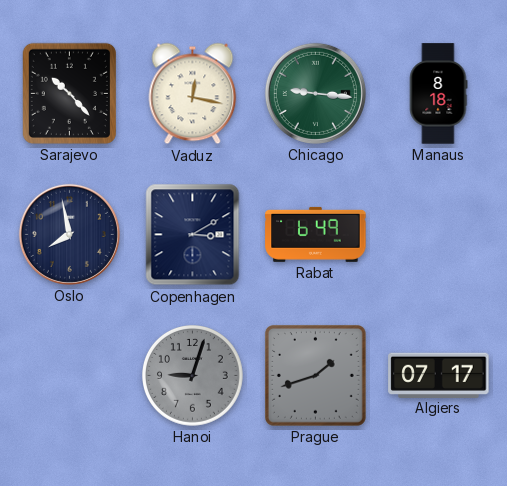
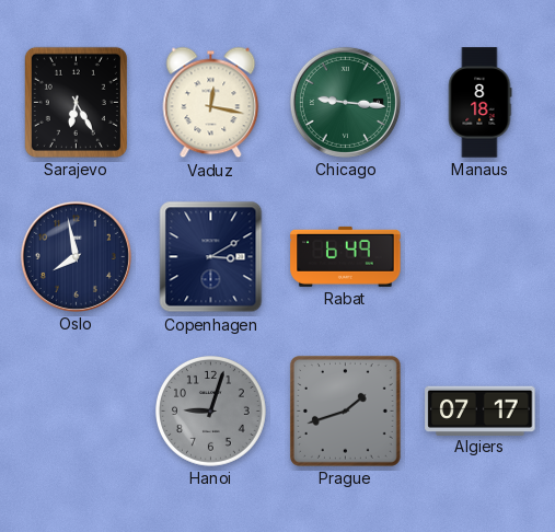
Sarajevo: 10:23 -> 6:25 (76, 102)
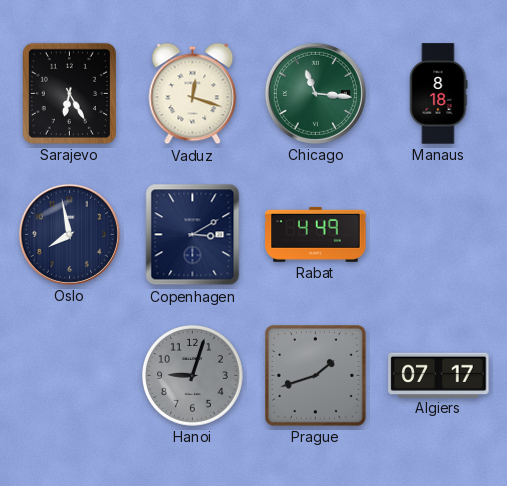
Vaduz: 12:17 -> 12:18 (193, 94)
Chicago: 9:16 -> 11:16 (315, 93)
Rabat: 6:49 -> 4:49 (316, 234)
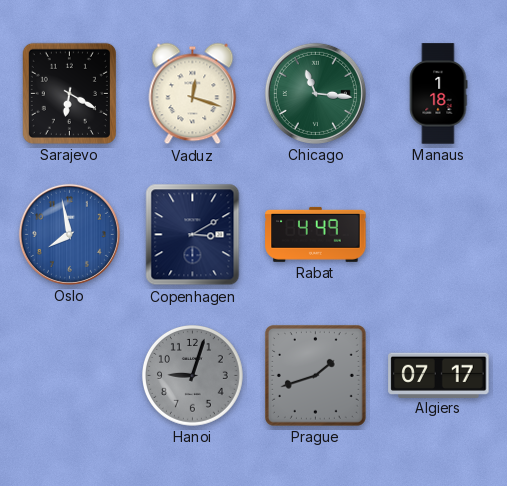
Sarajevo: 6:25 -> 6:20 (69, 93)
Manaus: 8:18 -> 1:18 (438, 94)
Oslo dial: navy -> blue (69, 234)
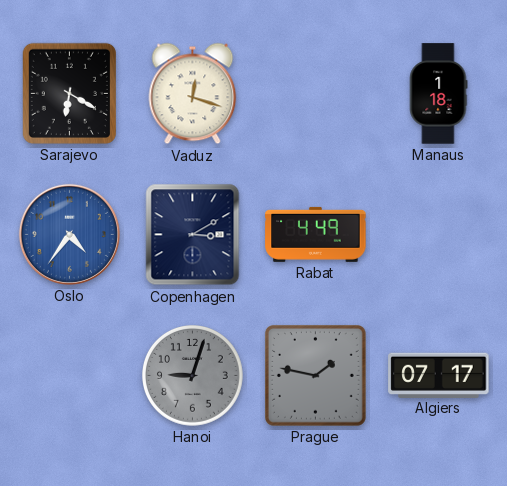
Chicago: 11:16 -> none (315, 93)
Oslo: 7:58 -> 4:36 (69, 234)
Prague: 1:42 -> 1:47 (315, 375)
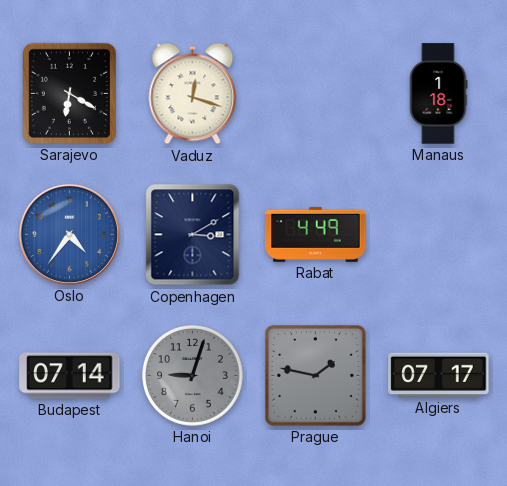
Budapest: none -> 07:14 (70, 376)
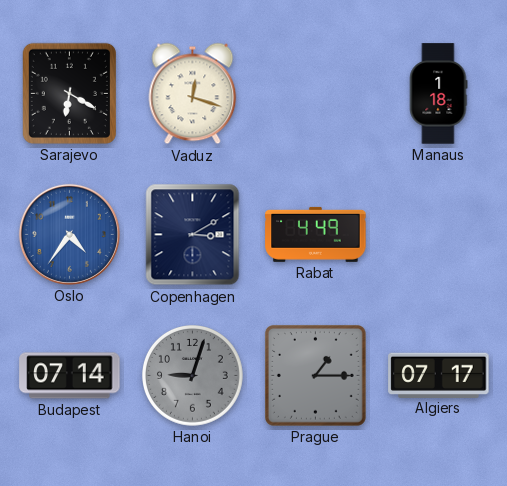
Prague: 1:47 -> 1:15 (315, 375)
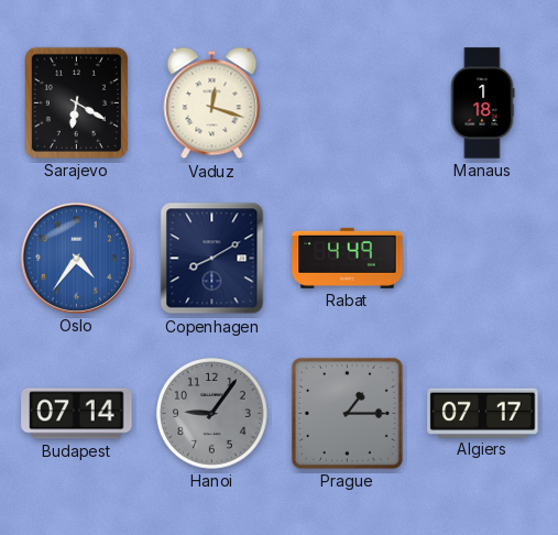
Copenhagen: 3:10 -> 8:10 (212, 259)
Hanoi: 9:03 -> 9:06 (212, 414)
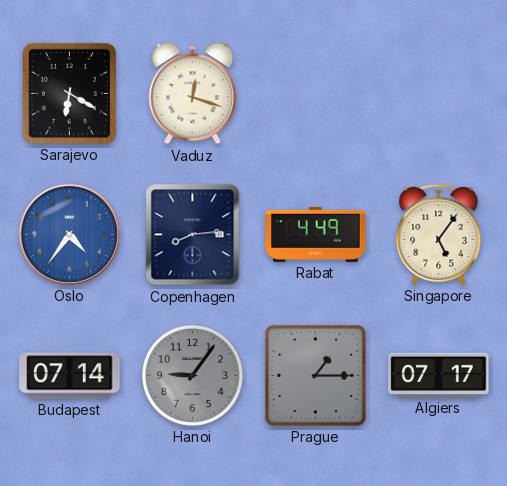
Manaus: 1:18 -> none (482, 103)
Copenhagen: 8:10 -> 8:14 (193, 235)
Singapore: none -> 5:06 (439, 234)
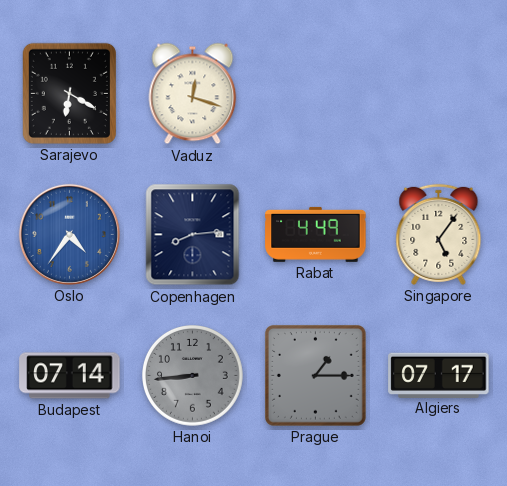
Hanoi: 9:06 -> 8:44 (193, 376)
